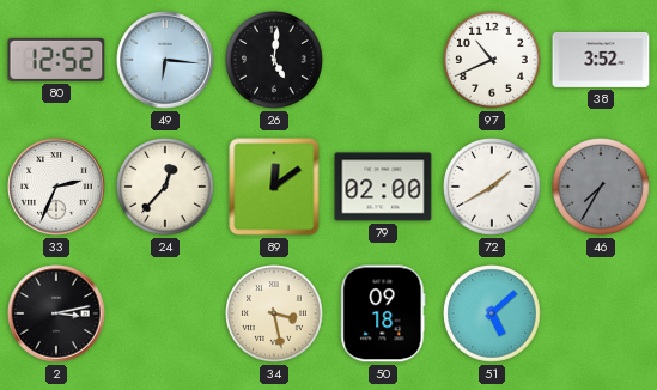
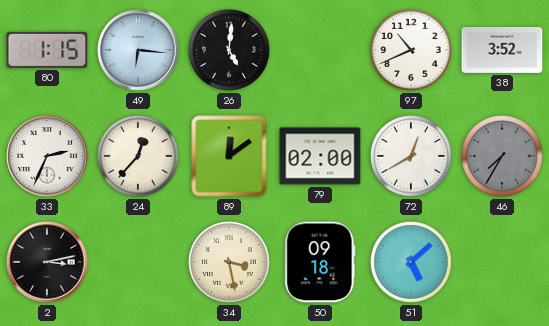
80: 12:52 -> 1:15 (47, 50)
72: 1:40 -> 12:40 (412, 157)
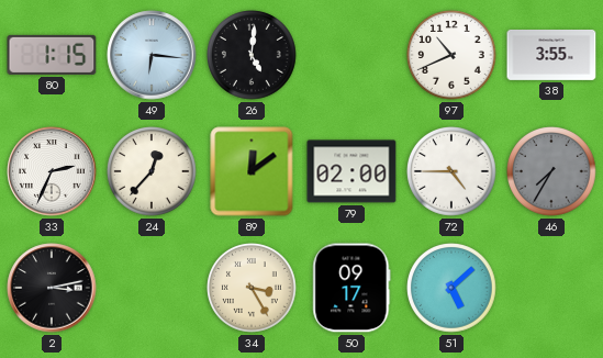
38: 3:52 -> 3:55 (551, 55)
72: 12:40 -> 4:45 (453, 172)
34: 3:28 -> 3:25 (253, 289)
50: 09:18 -> 09:17 (351, 288)
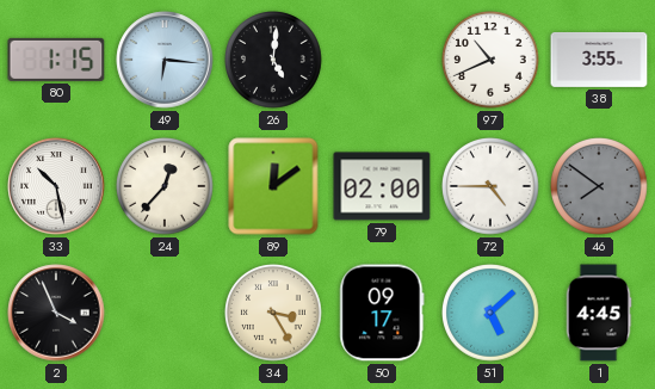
33: 2:34 -> 10:28 (56, 186)
46: 7:35 -> 7:51 (600, 187)
2: 3:13 -> 3:56 (56, 313)
1: none -> 4:45 (599, 313)
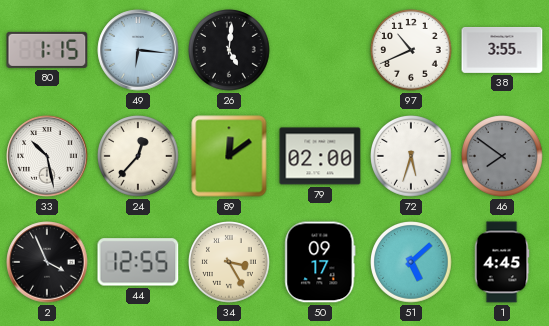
72: 4:45 -> 5:33 (412, 157)
44: none -> 12:55 (138, 262)
